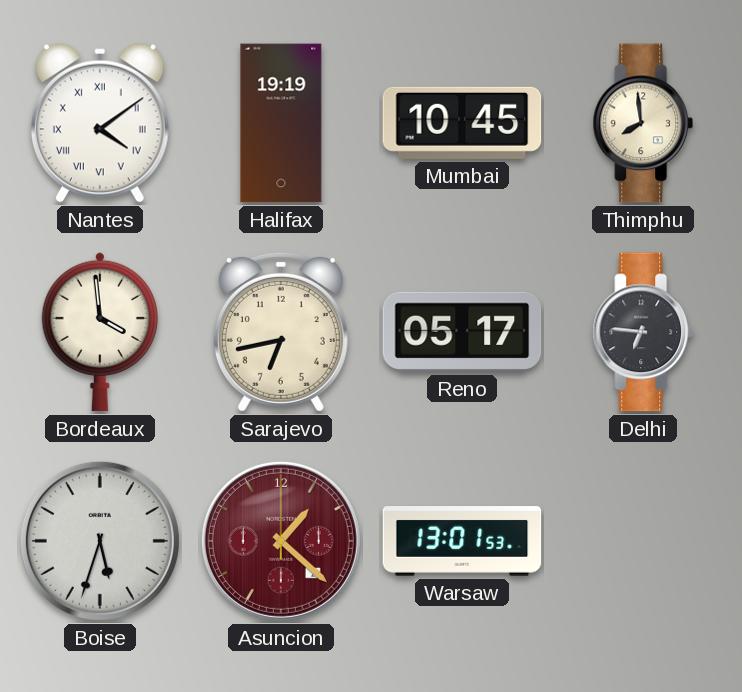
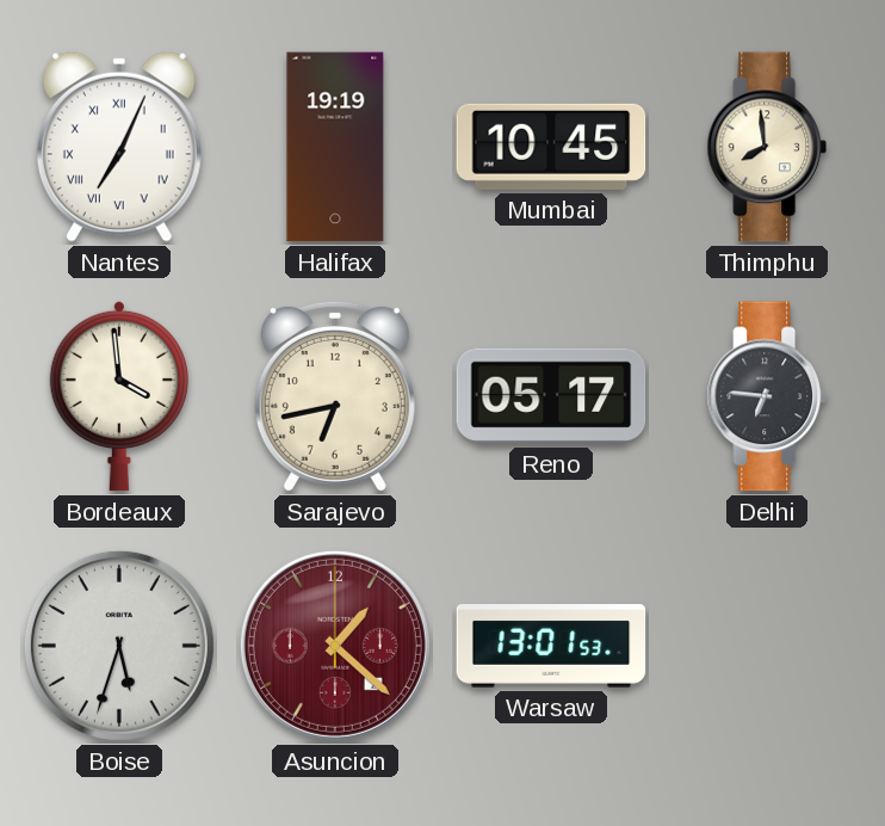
Nantes: 4:09 -> 7:04 (119, 147)
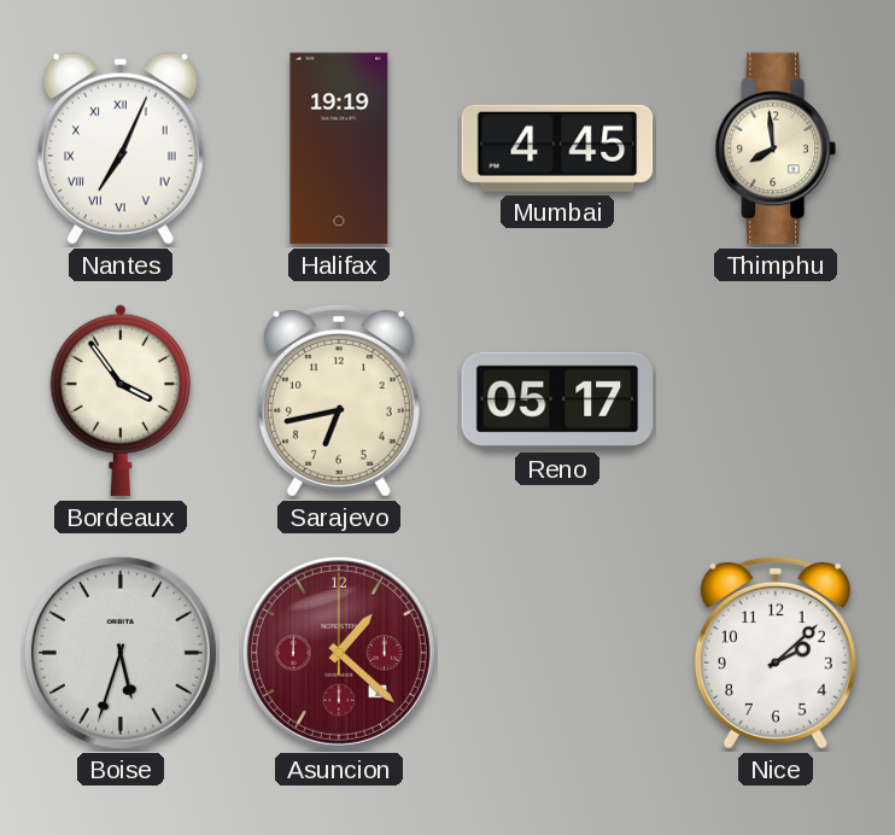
Mumbai: 10:45 -> 4:45 (557, 148)
Bordeaux: 3:59 -> 3:54 (119, 401)
Delhi: 6:46 -> none (766, 396)
Warsaw: 13:01 -> none (551, 646)
Nice: none -> 2:08 (776, 653)
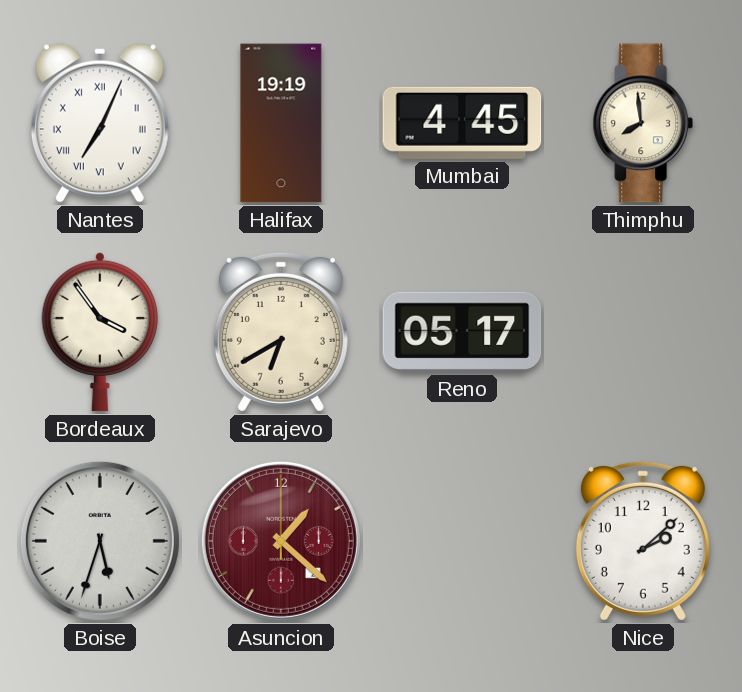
Sarajevo: 6:43 -> 6:40 (281, 332)
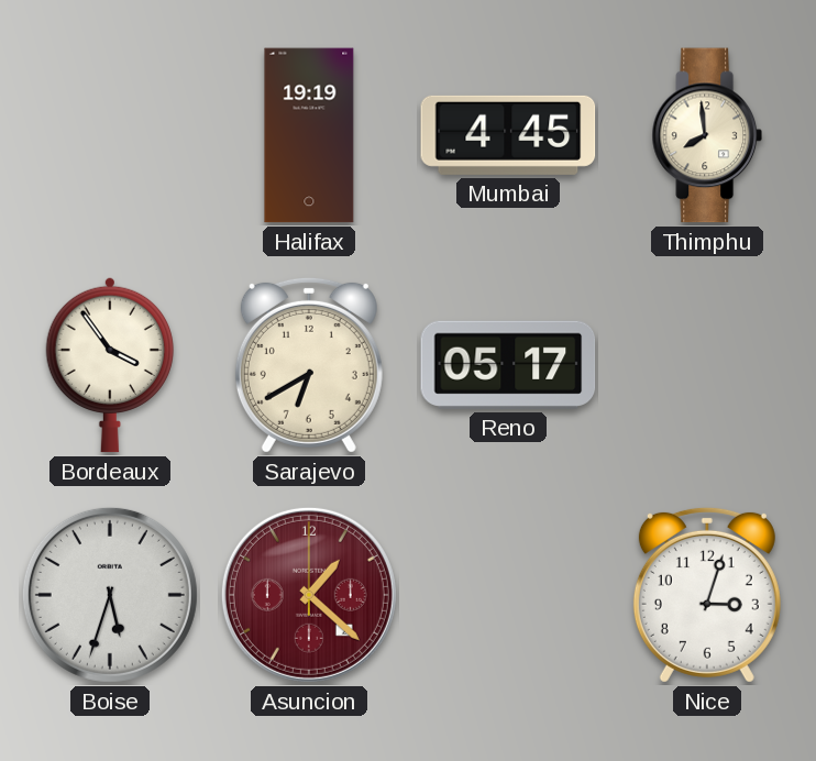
Nantes: 7:04 -> none (100, 123)
Nice: 2:08 -> 3:03 (707, 595)
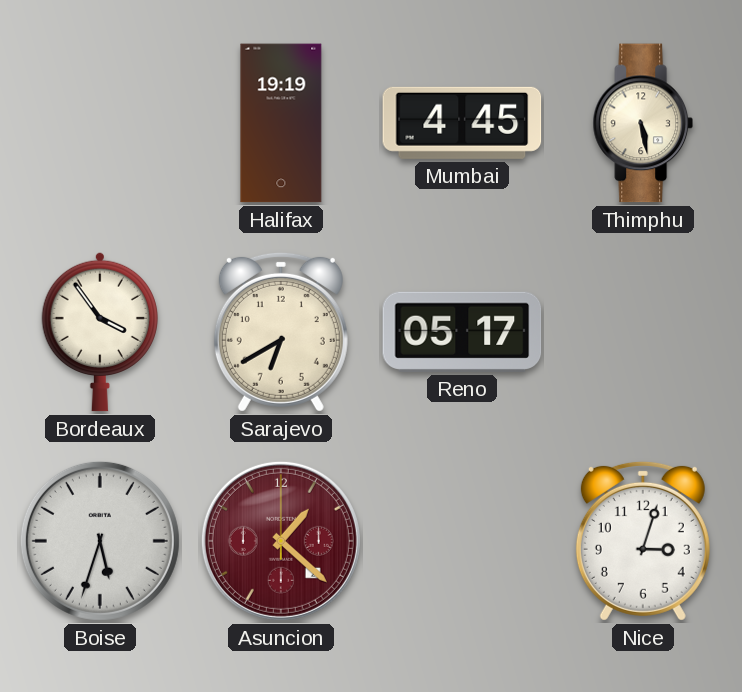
Thimphu: 7:59 -> 5:28 (642, 123)
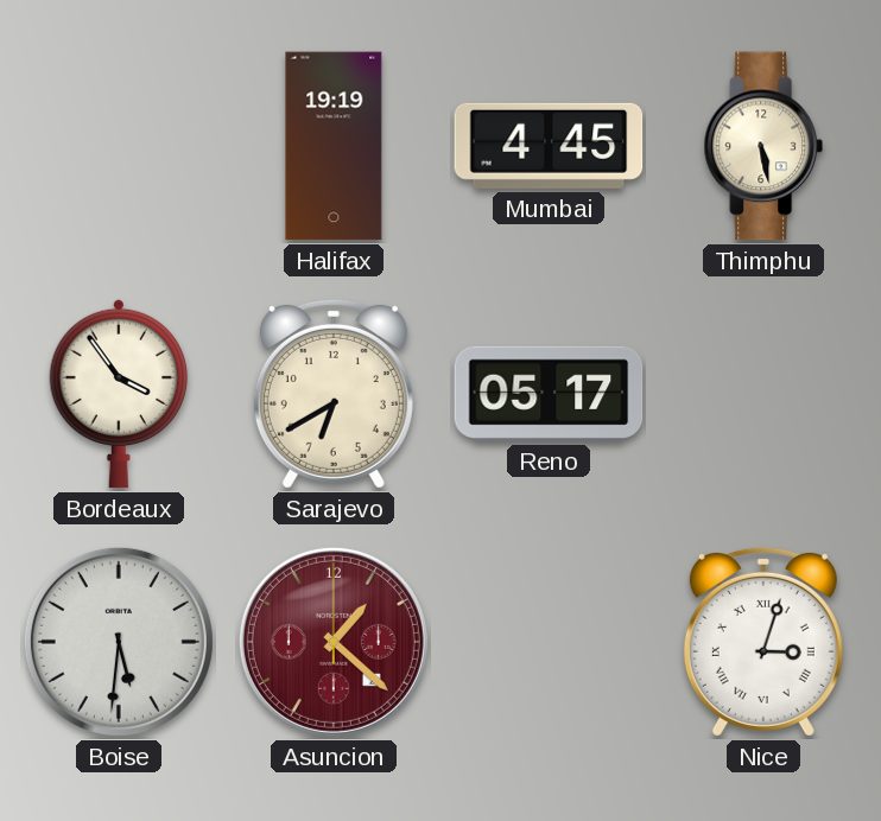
Boise: 5:33 -> 5:31 (119, 642)
Nice numerals: Arabic -> Roman (763, 642)
